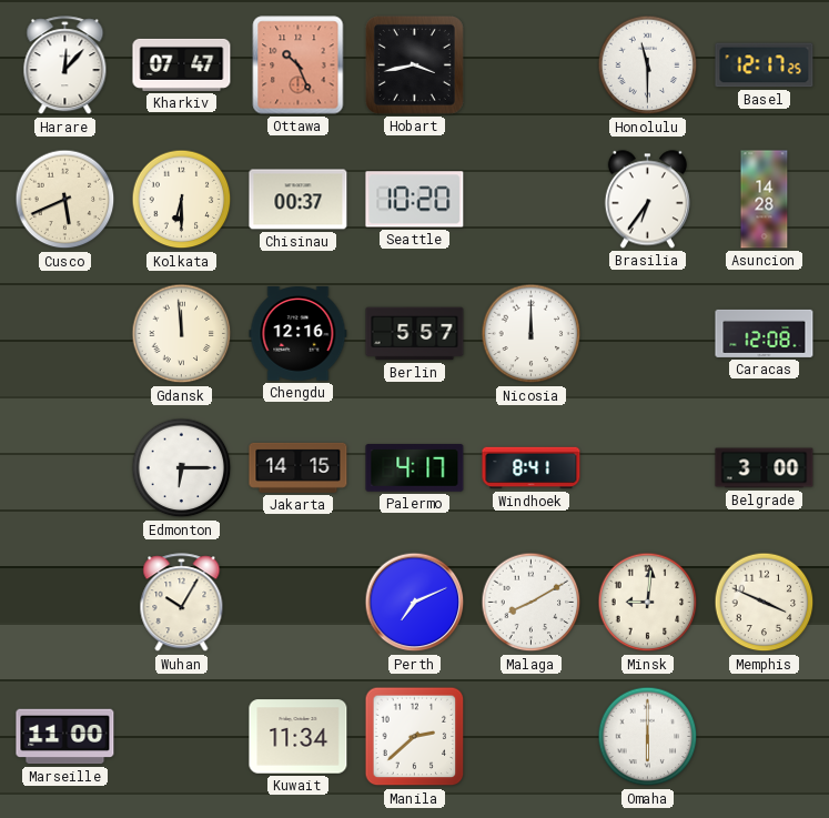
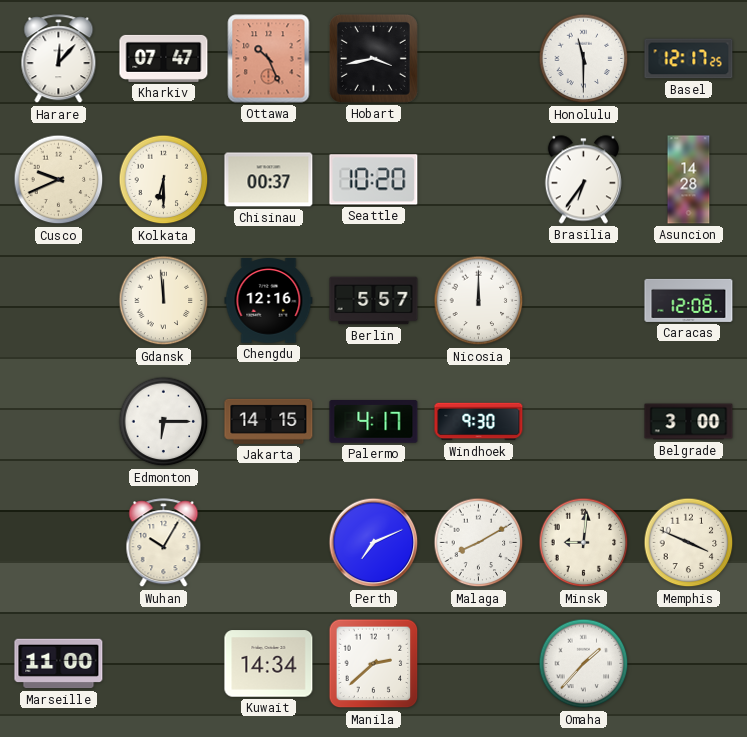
Cusco: 5:41 -> 9:41 (59, 180)
Windhoek: 8:41 -> 9:30 (479, 422)
Kuwait: 11:34 -> 14:34 (269, 664)
Omaha: 6:00 -> 1:37 (584, 664)
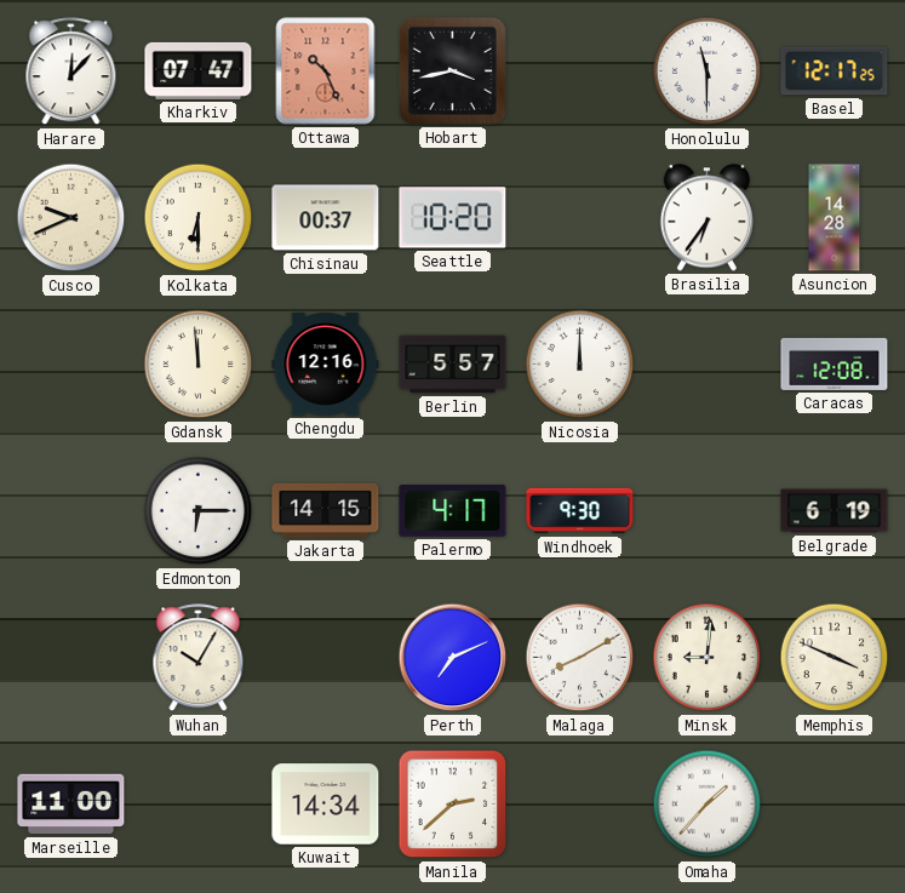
Belgrade: 3:00 -> 6:19 (835, 511)
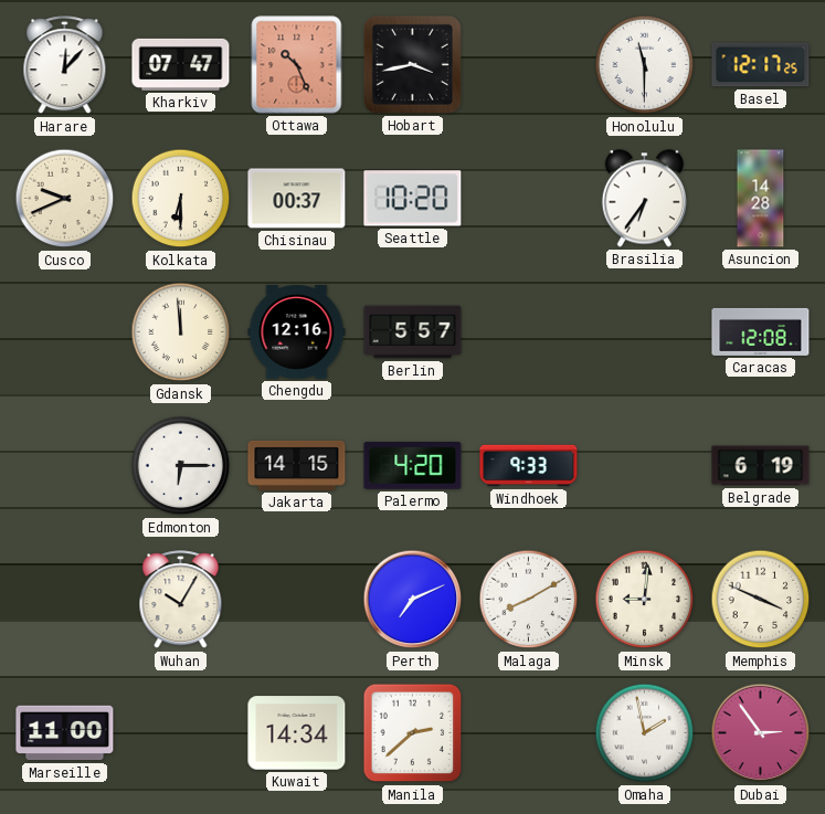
Nicosia: 12:00 -> none (580, 365)
Palermo: 4:17 -> 4:20 (413, 466)
Windhoek: 9:30 -> 9:33 (529, 466)
Omaha: 1:37 -> 1:58 (645, 733)
Dubai: none -> 2:54 (761, 733)
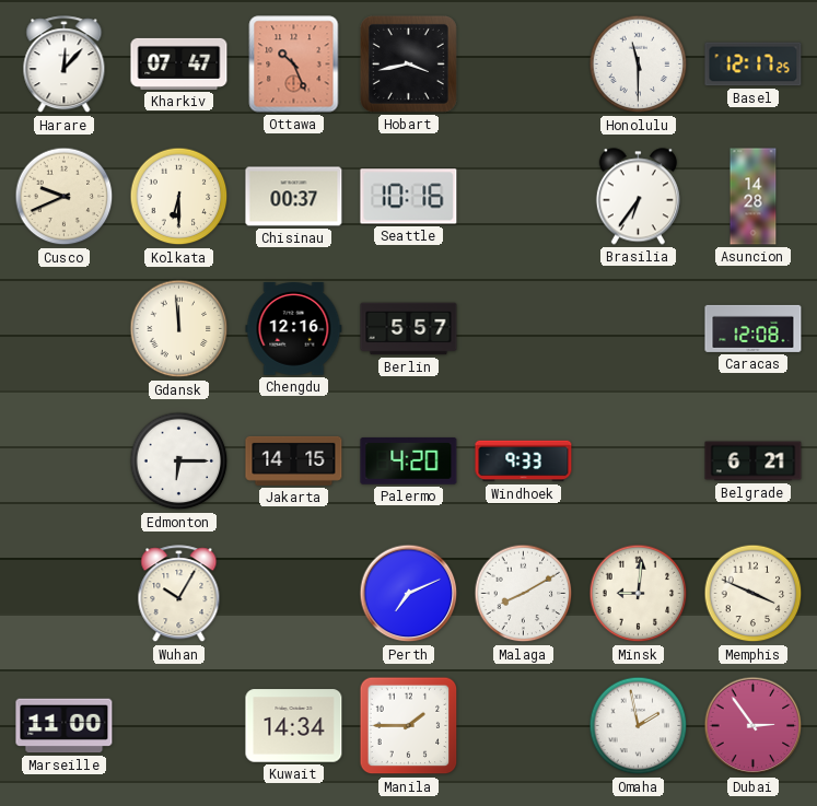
Seattle: 10:20 -> 10:16 (409, 197)
Belgrade: 6:19 -> 6:21 (754, 462)
Manila: 2:38 -> 1:45 (409, 726)
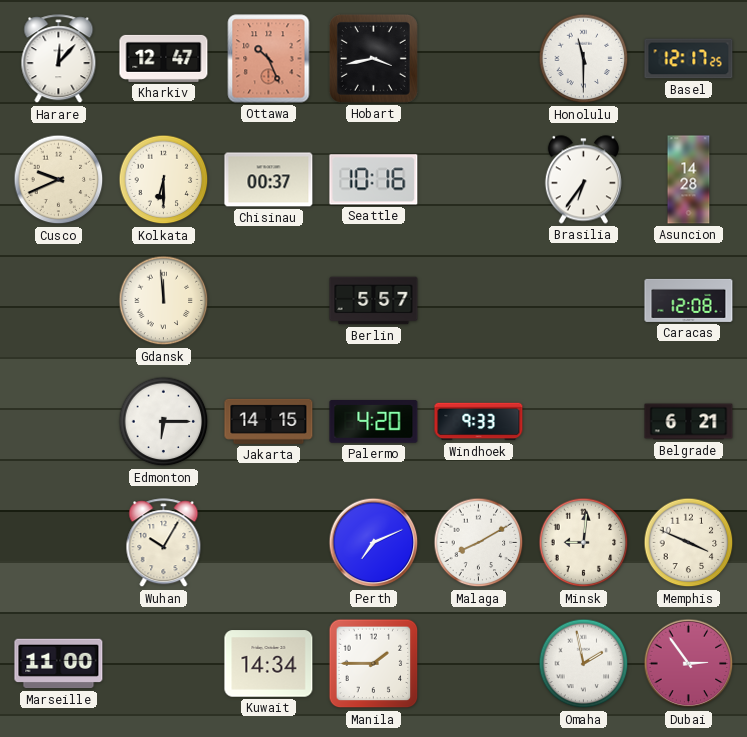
Kharkiv: 07:47 -> 12:47 (164, 58)
Chengdu: 12:16 -> none (294, 329)
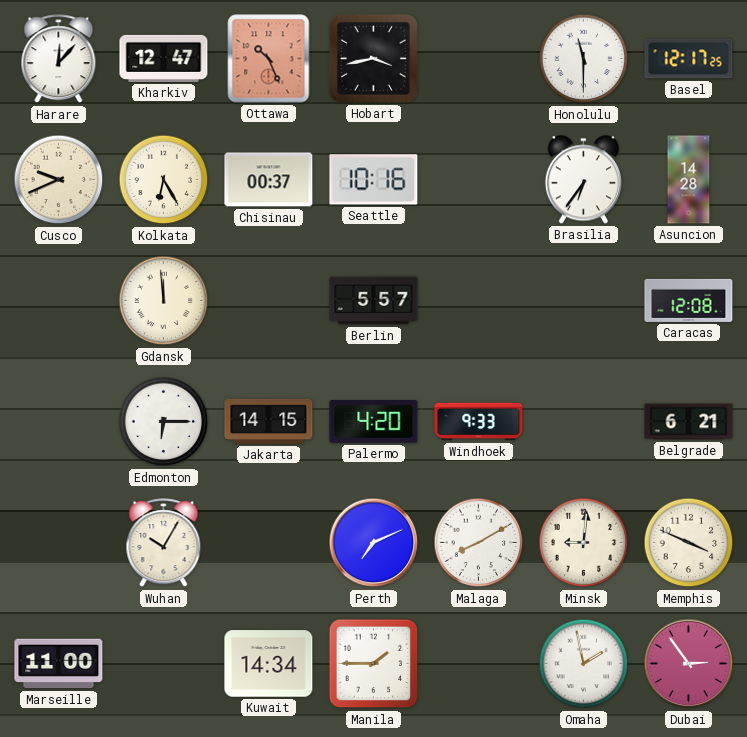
Kolkata: 6:30 -> 6:25 (164, 180)
